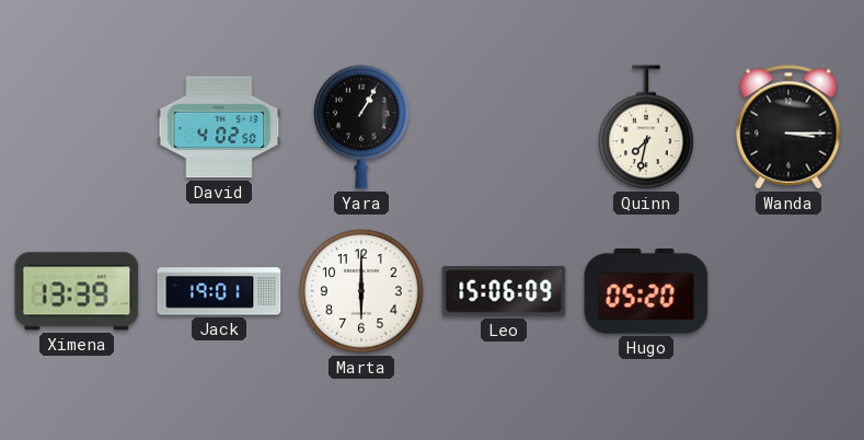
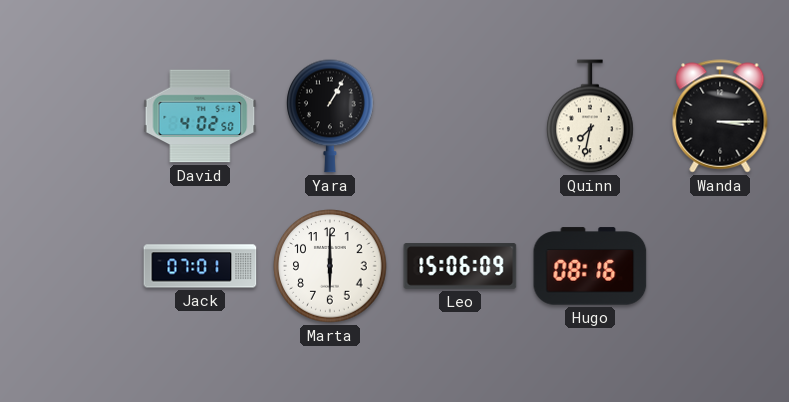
Ximena: 13:39 -> none (77, 291)
Jack: 19:01 -> 07:01 (200, 266)
Hugo: 05:20 -> 08:16 (590, 266)
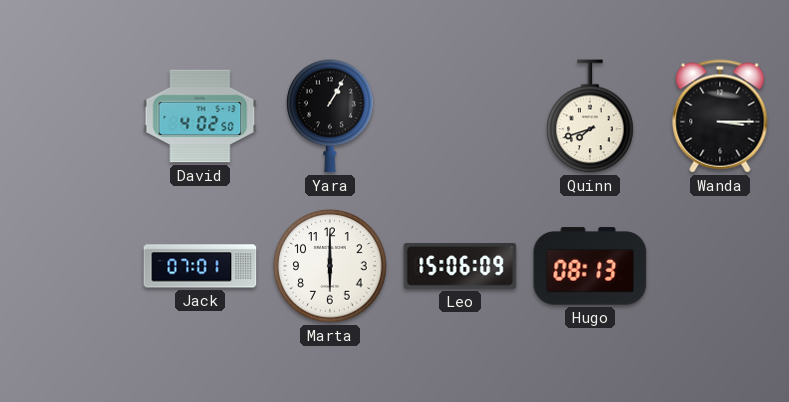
Quinn: 7:32 -> 7:42 (590, 116)
Hugo: 08:16 -> 08:13 (590, 266)
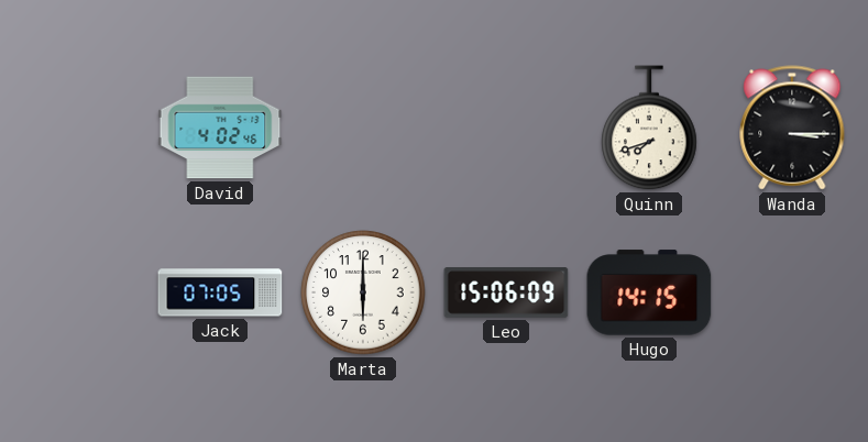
David: 4:02:50 -> 4:02:46 (220, 128)
Yara: 1:05 -> none (330, 116)
Jack: 07:01 -> 07:05 (220, 292)
Hugo: 08:13 -> 14:15 (649, 292)
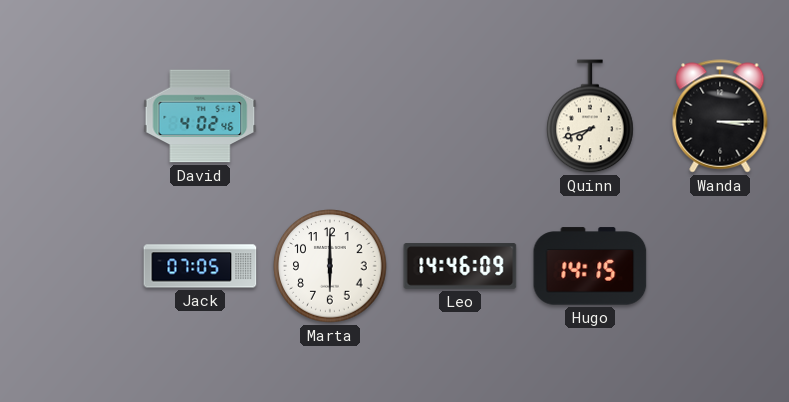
Leo: 15:06 -> 14:46 (460, 266)
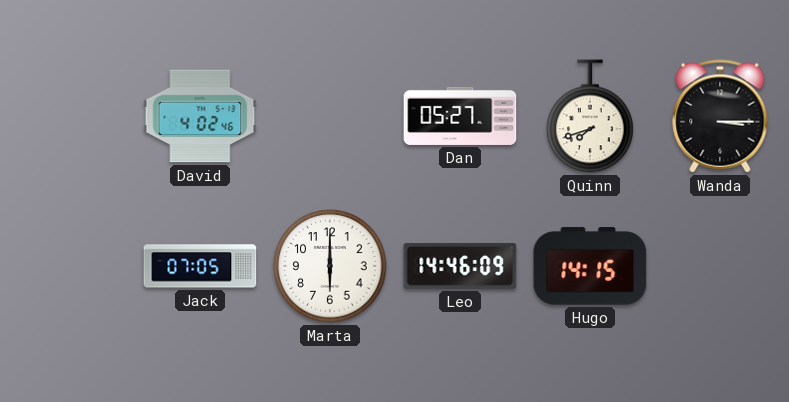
Dan: none -> 05:27 (460, 116)
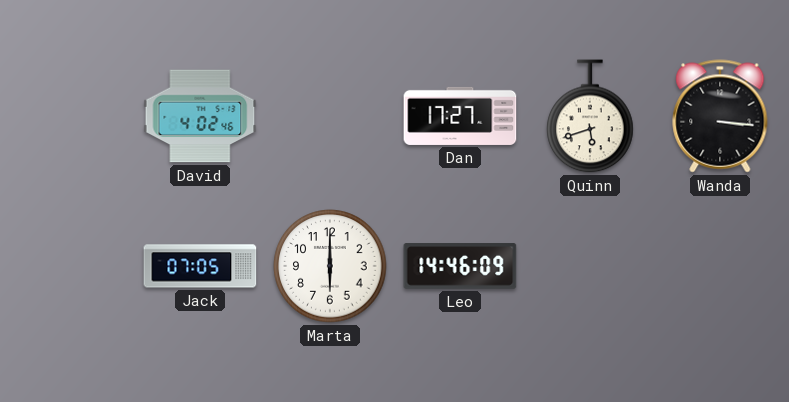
Dan: 05:27 -> 17:27 (460, 116)
Quinn: 7:42 -> 5:42 (590, 116)
Wanda: 3:15 -> 3:16 (720, 116)
Hugo: 14:15 -> none (590, 266)
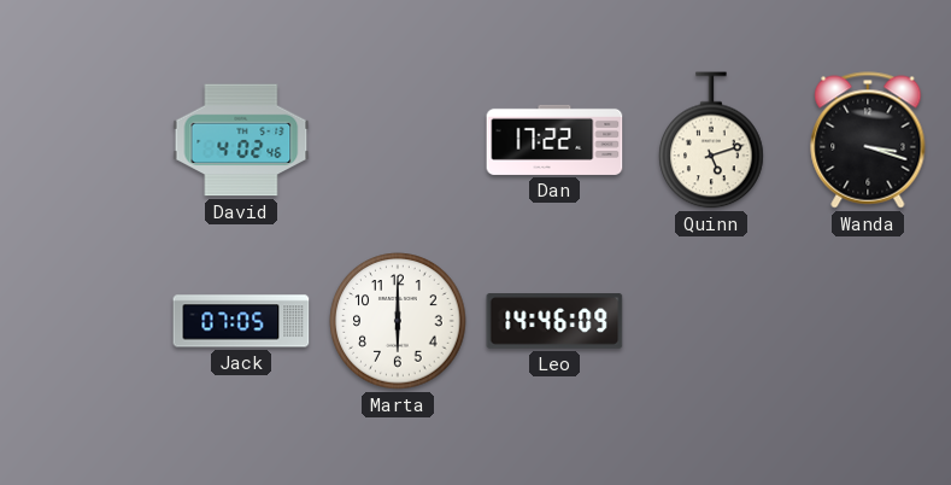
Dan: 17:27 -> 17:22 (554, 140)
Quinn: 5:42 -> 5:12 (711, 140)
Wanda: 3:16 -> 3:18 (868, 140)
